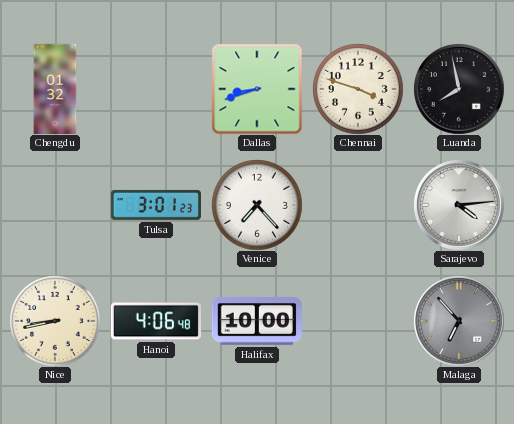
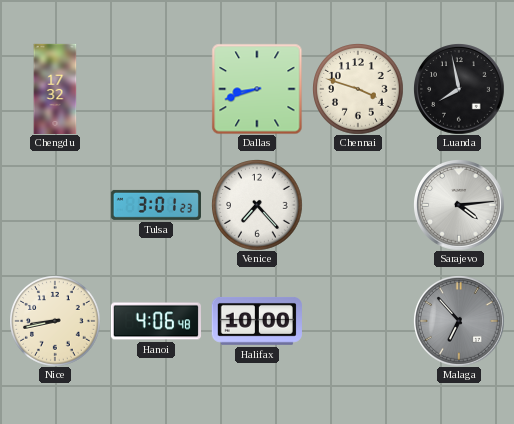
Chengdu: 01:32 -> 17:32 (55, 88)
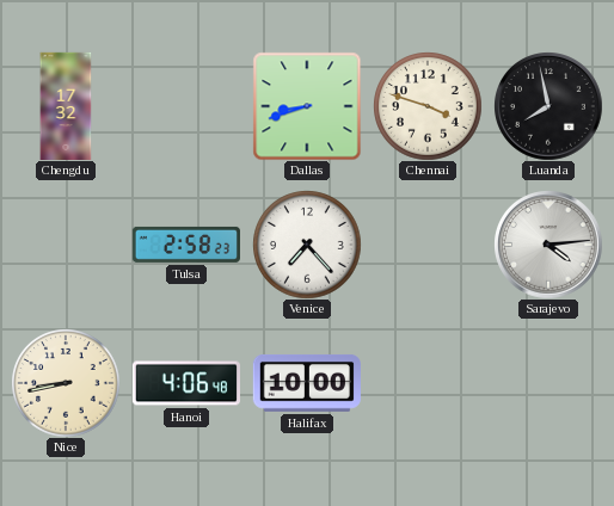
Tulsa: 3:01 -> 2:58 (186, 245)
Malaga: 6:53 -> none (459, 321)
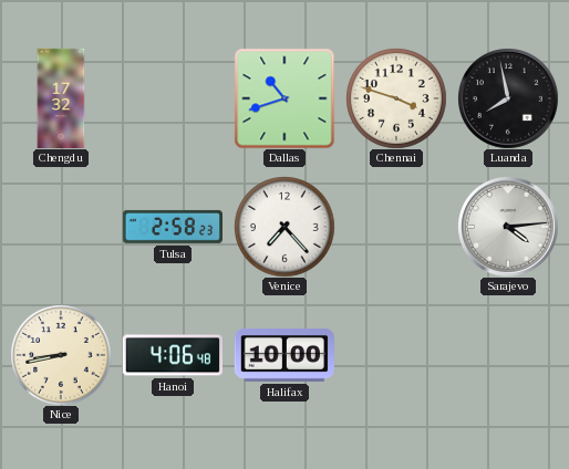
Dallas: 8:42 -> 10:42 (284, 98)
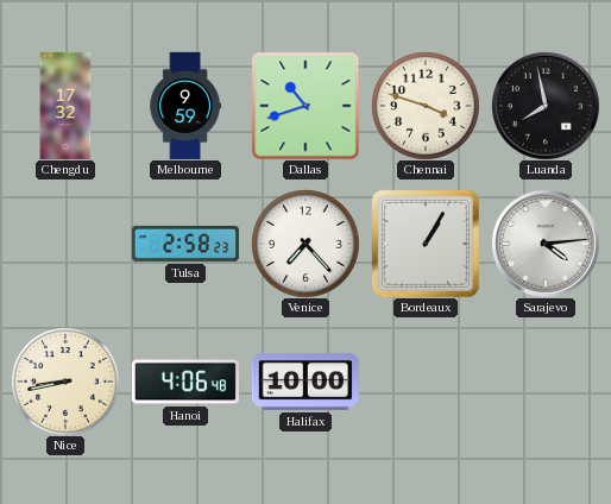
Melbourne: none -> 9:59 (185, 105)
Bordeaux: none -> 1:05 (426, 244)
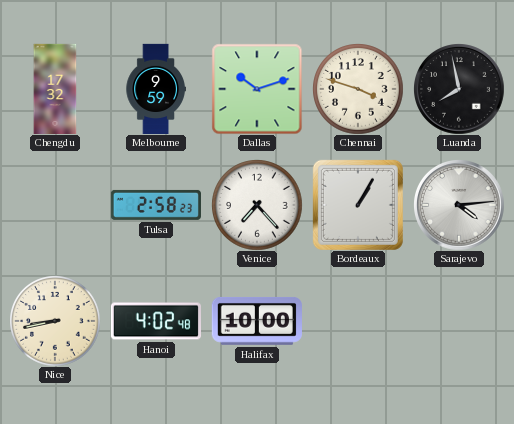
Dallas: 10:42 -> 10:12 (257, 89)
Hanoi: 4:06 -> 4:02 (155, 321)
